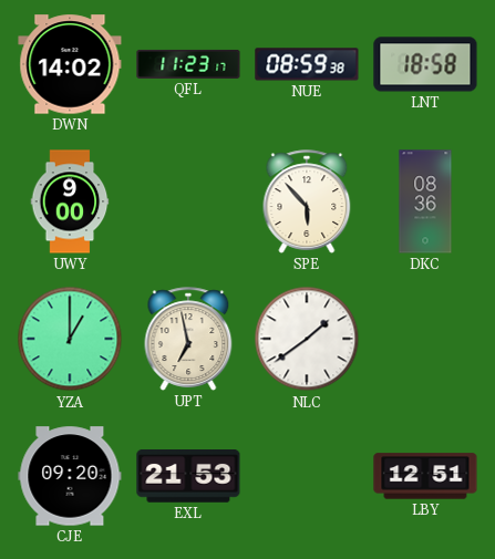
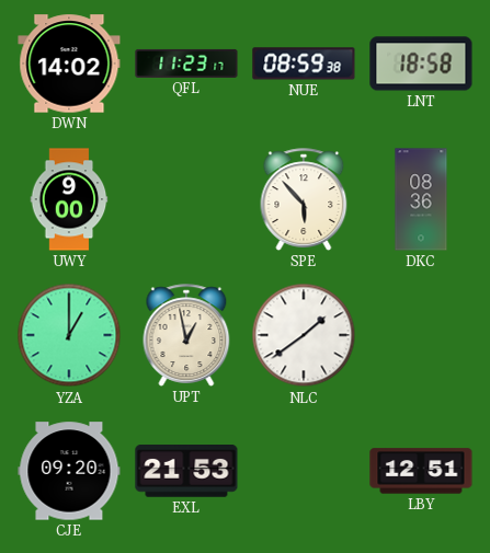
UPT: 6:58 -> 12:58 (186, 335)
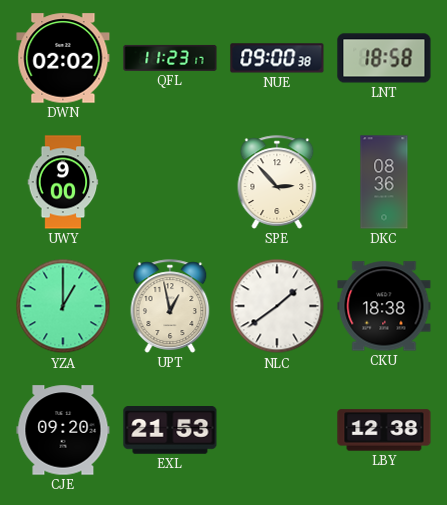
DWN: 14:02 -> 02:02 (63, 58)
NUE: 08:59 -> 09:00 (277, 58)
SPE: 5:53 -> 2:53 (277, 182)
CKU: none -> 18:38 (384, 306)
LBY: 12:51 -> 12:38 (384, 430)
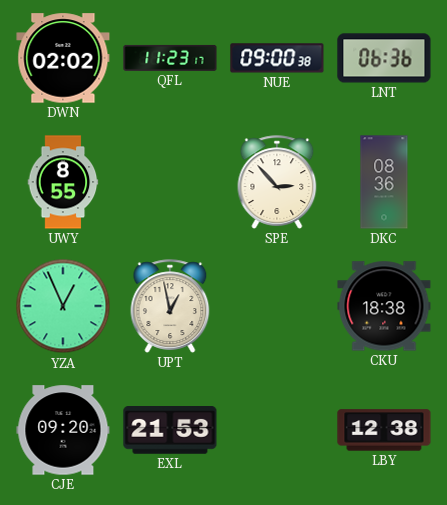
LNT: 18:58 -> 06:36 (384, 58)
UWY: 9:00 -> 8:55 (63, 182)
YZA: 1:00 -> 12:56 (63, 306)
NLC: 1:39 -> none (277, 306)
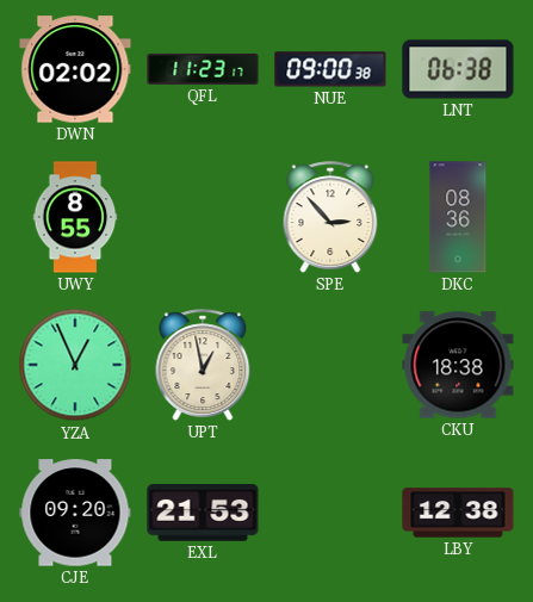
LNT: 06:36 -> 06:38 (458, 69)
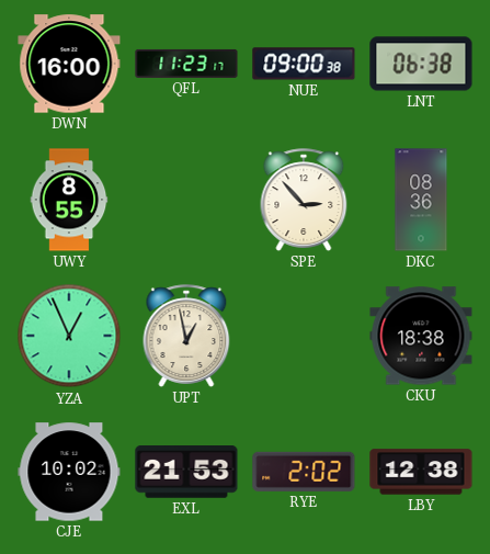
DWN: 02:02 -> 16:00 (69, 64)
CJE: 09:20 -> 10:02 (69, 472)
RYE: none -> 2:02 (304, 472)
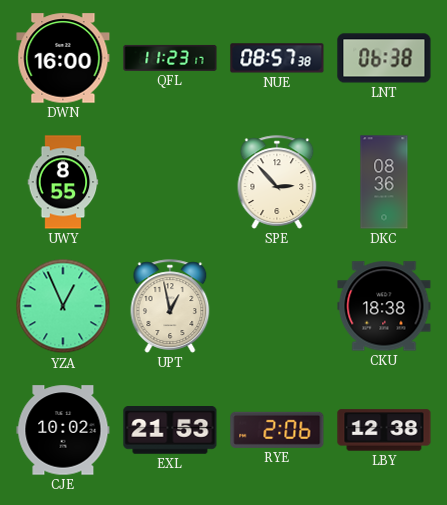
NUE: 09:00 -> 08:57 (277, 58)
RYE: 2:02 -> 2:06 (277, 430)
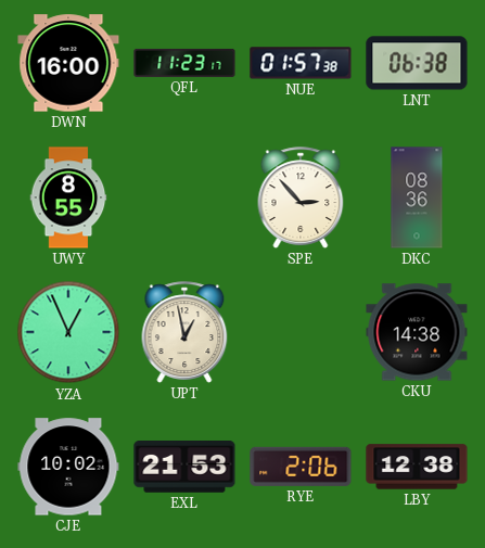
NUE: 08:57 -> 01:57 (301, 63)
CKU: 18:38 -> 14:38 (417, 332)
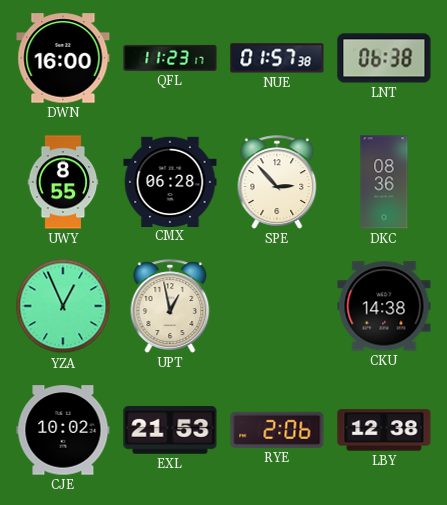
CMX: none -> 06:28 (170, 181)
